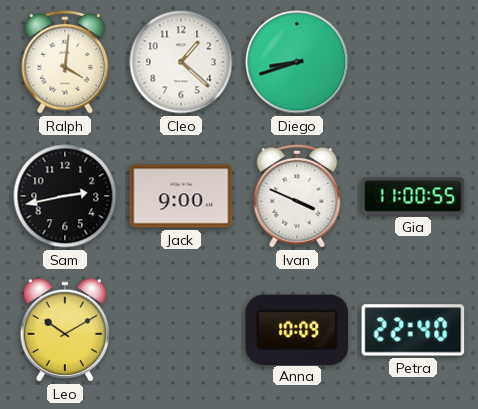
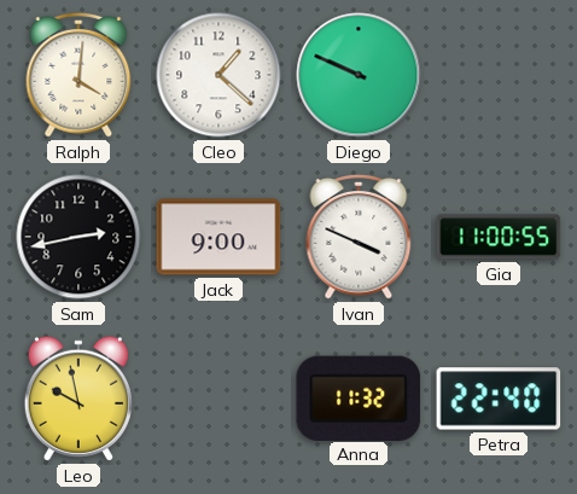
Diego: 8:42 -> 9:49 (359, 75)
Leo: 10:10 -> 9:58 (78, 399)
Anna: 10:09 -> 11:32 (359, 397)
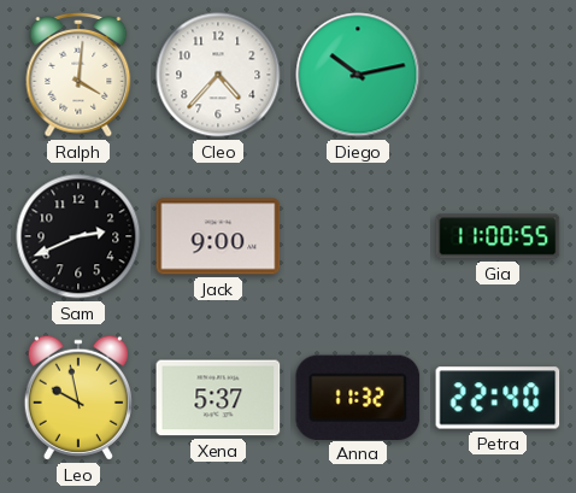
Cleo: 1:22 -> 4:37 (218, 75)
Diego: 9:49 -> 10:13 (358, 75)
Sam: 2:43 -> 2:41 (78, 236)
Ivan: 3:49 -> none (359, 237)
Xena: none -> 5:37 (218, 398)
